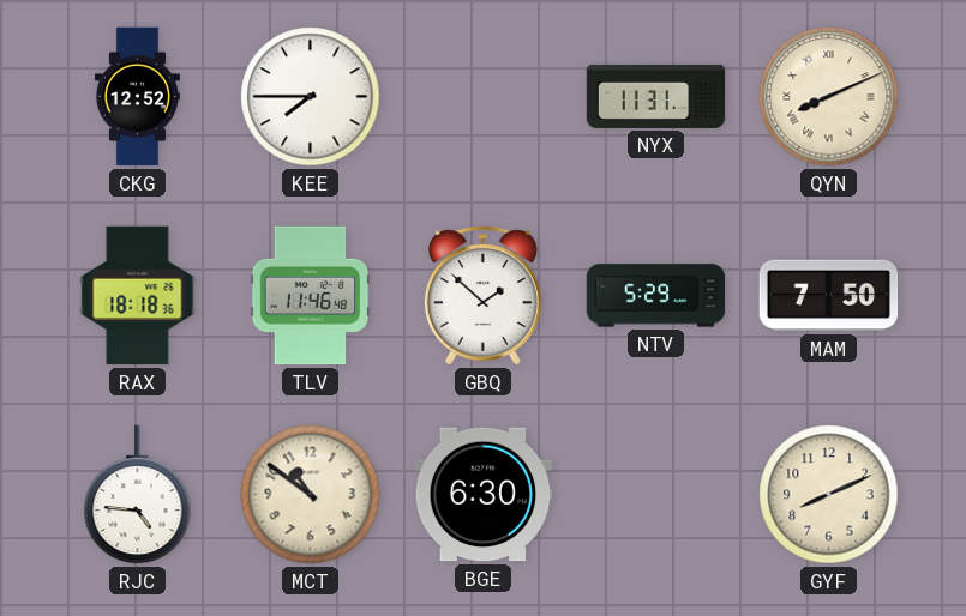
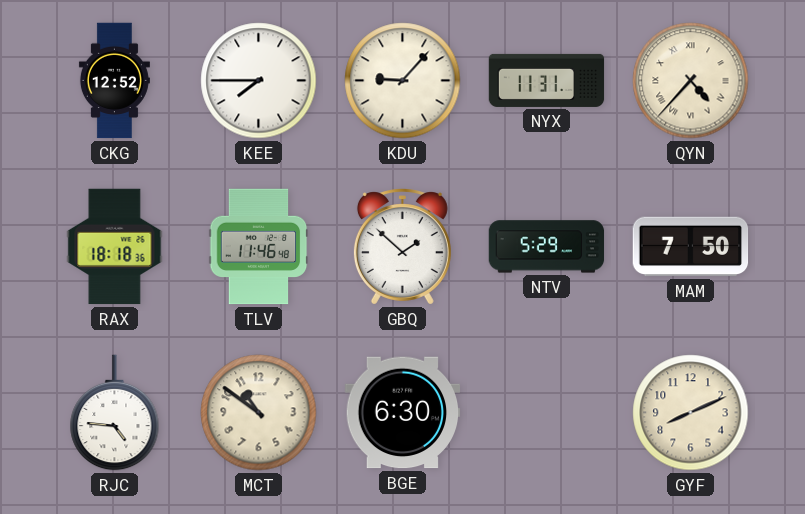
KDU: none -> 9:07 (403, 81)
QYN: 8:11 -> 4:37 (691, 81)
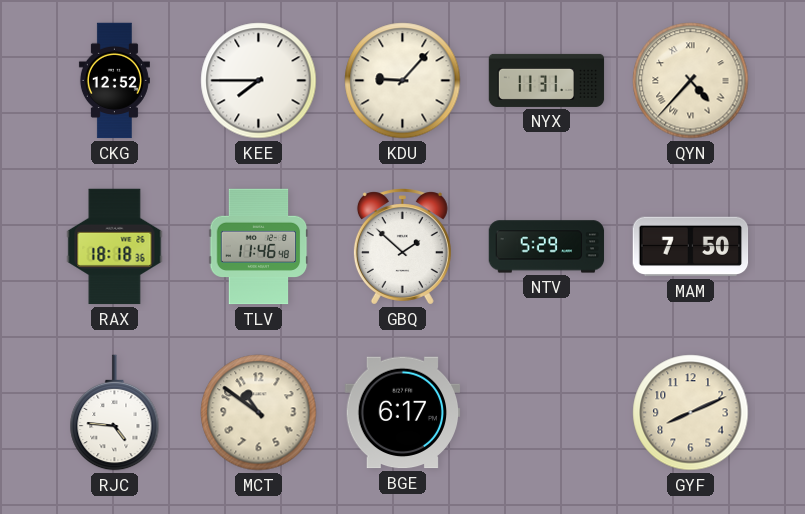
BGE: 6:30 -> 6:17 (403, 413)
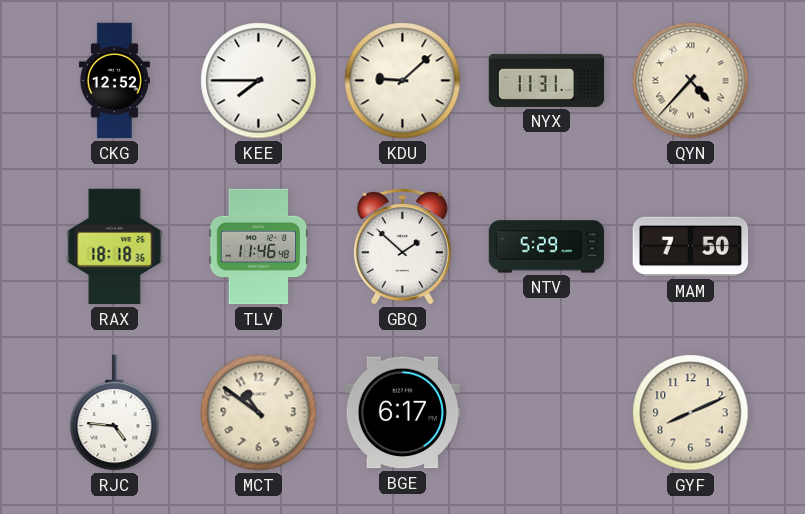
KDU: 9:07 -> 9:08 (403, 81)
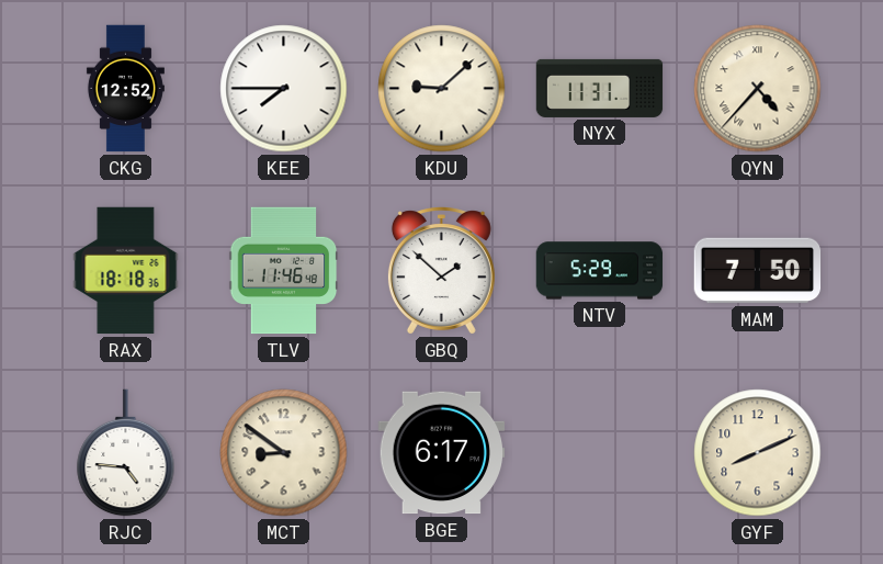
MCT: 10:51 -> 8:51 (284, 453)
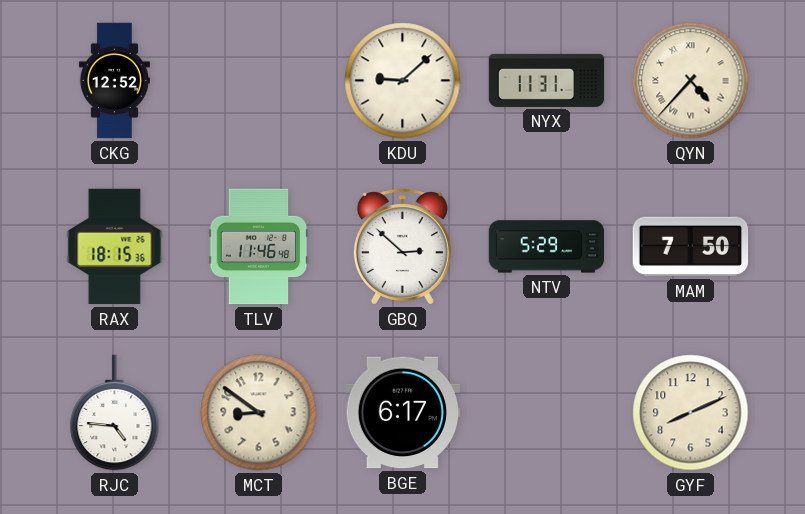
KEE: 7:45 -> none (284, 89)
RAX: 18:18 -> 18:15 (115, 247)
GBQ: 1:52 -> 2:52 (402, 247)
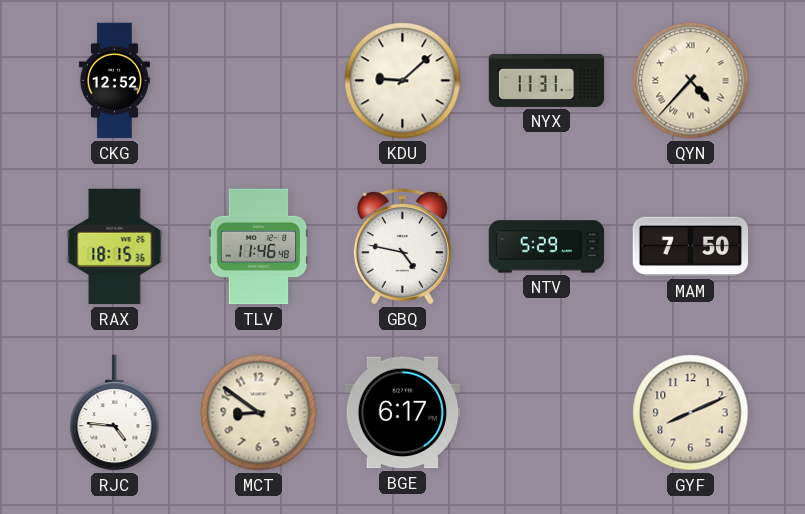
GBQ: 2:52 -> 4:47 (402, 247)
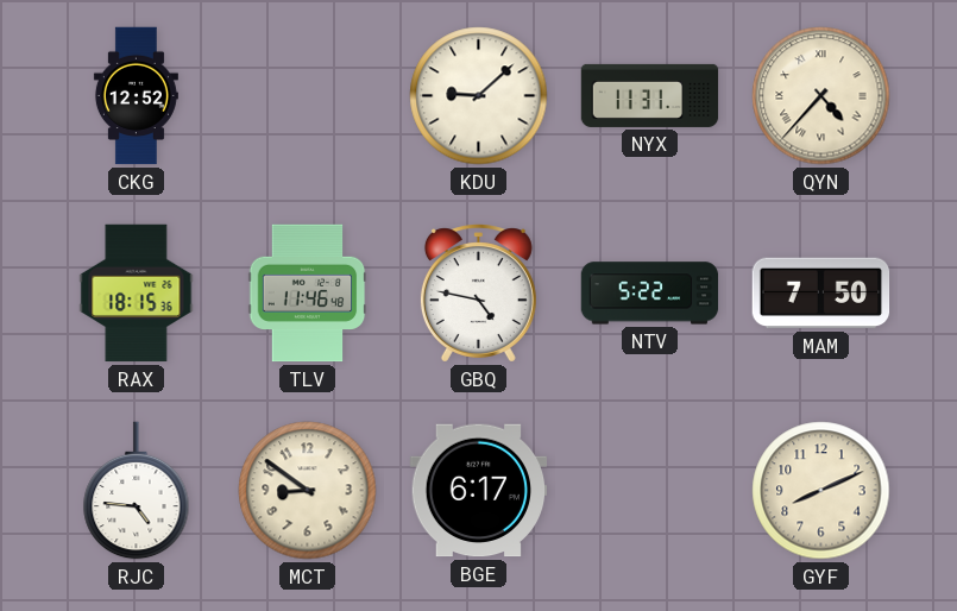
NTV: 5:29 -> 5:22 (650, 294)
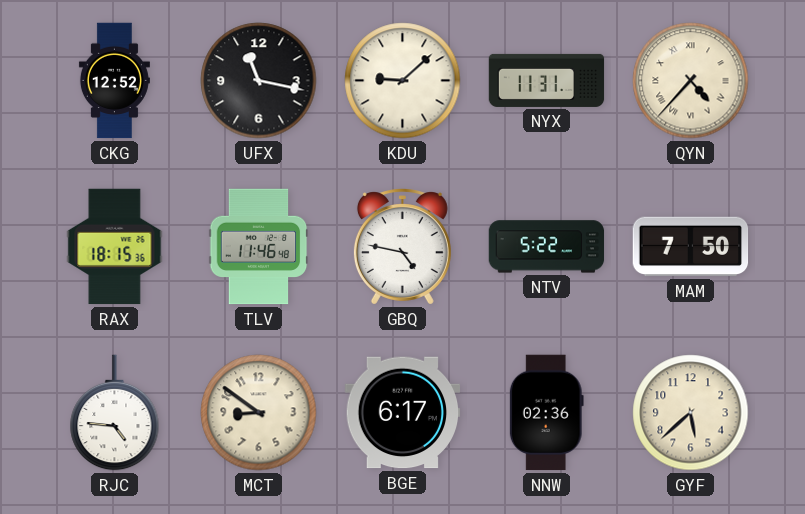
UFX: none -> 11:17 (259, 81)
NNW: none -> 02:36 (546, 413)
GYF: 8:11 -> 5:38 (691, 413)
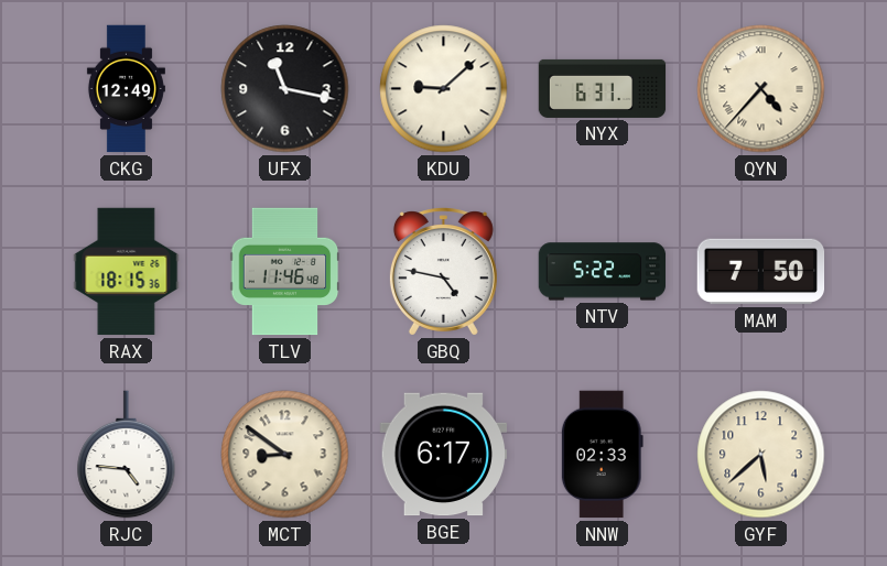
CKG: 12:52 -> 12:49 (126, 89)
NYX: 11:31 -> 6:31 (603, 88)
NNW: 02:36 -> 02:33 (602, 455)
